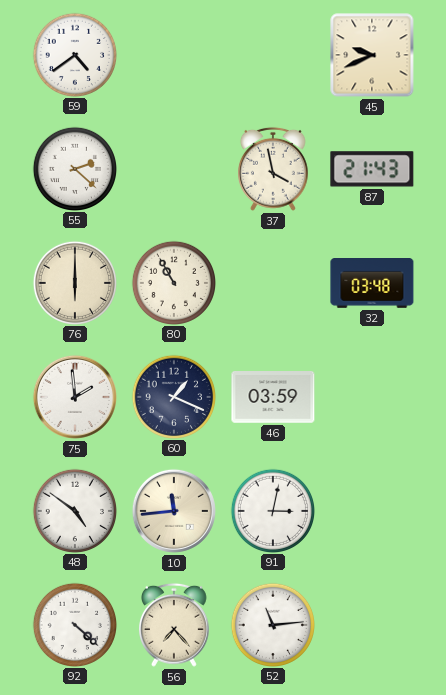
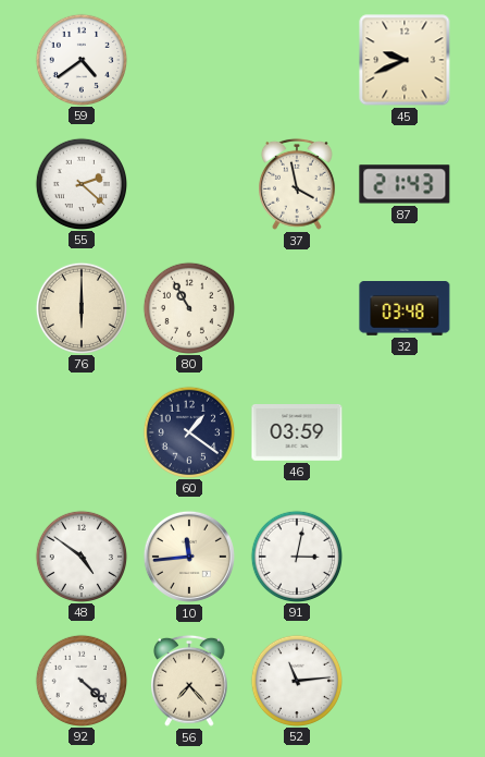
75: 1:59 -> none (75, 397)
60: 1:19 -> 1:21 (188, 431)
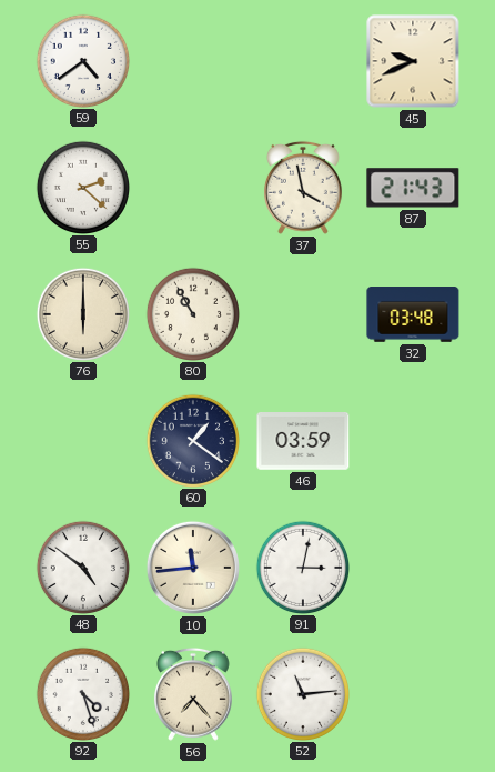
92: 4:22 -> 4:27 (82, 693)
